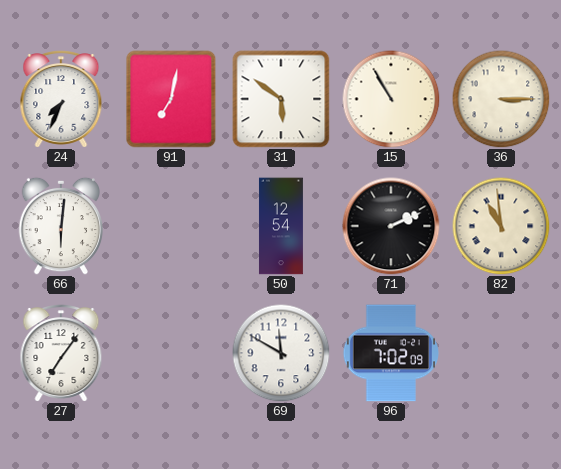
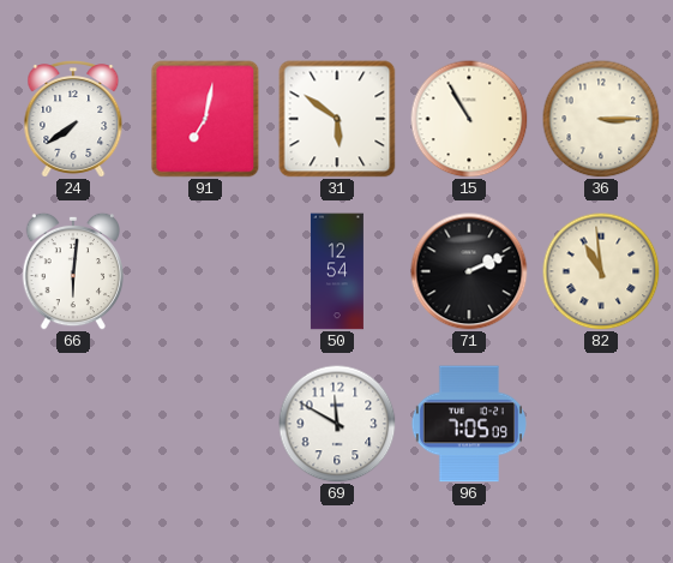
24: 7:34 -> 7:39 (73, 120)
27: 7:06 -> none (61, 354)
96: 7:02 -> 7:05 (468, 424)
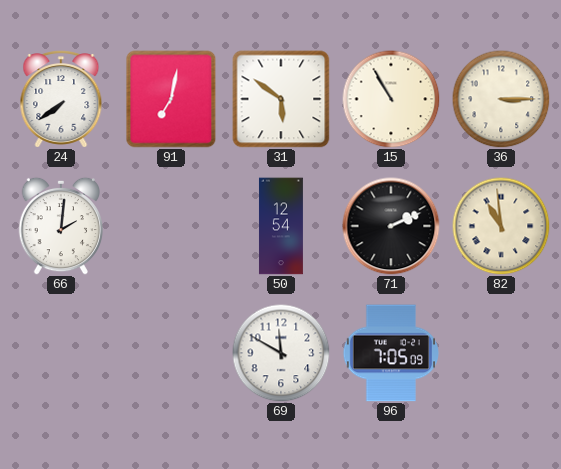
66: 6:01 -> 2:01 (60, 226)
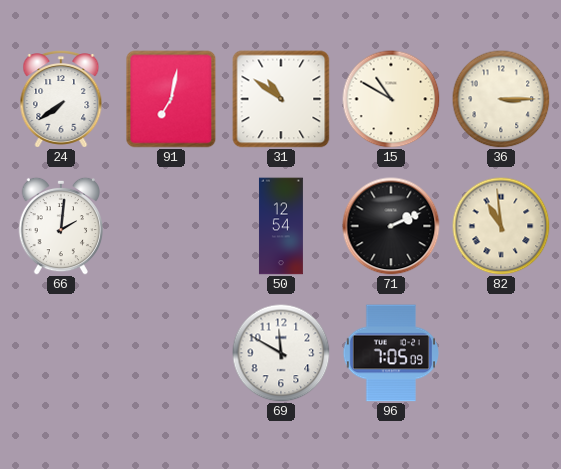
31: 5:51 -> 10:51 (281, 99)
15: 10:55 -> 10:50 (391, 99)
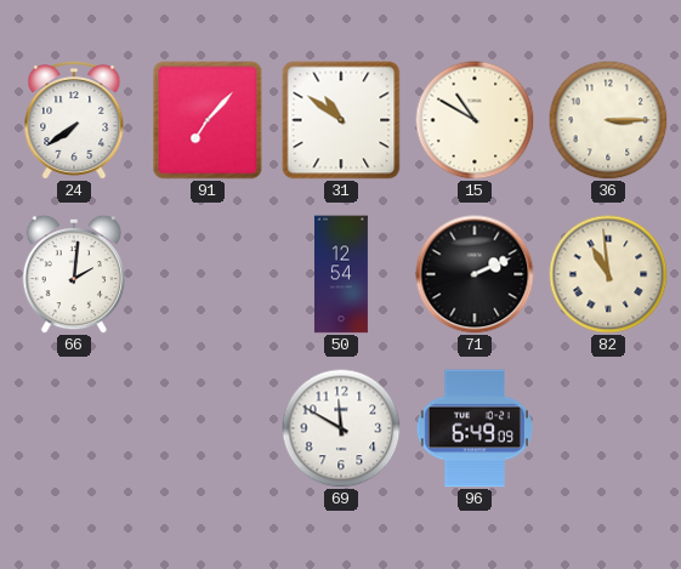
91: 7:02 -> 7:07 (208, 120)
96: 7:05 -> 6:49 (473, 428)
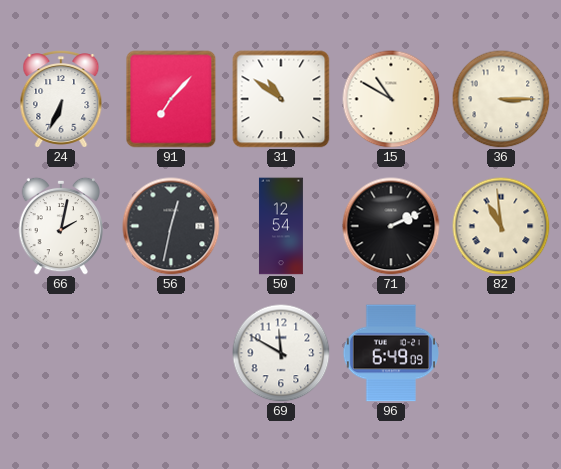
24: 7:39 -> 6:34 (61, 100)
66: 2:01 -> 2:02 (60, 226)
56: none -> 12:32 (171, 226)
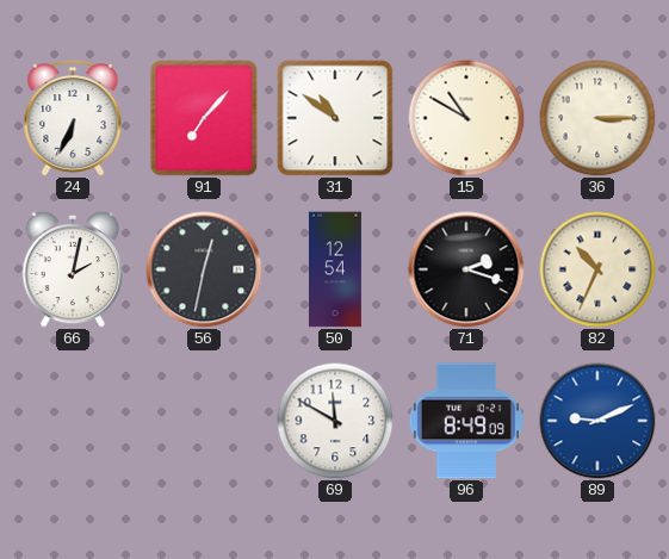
71: 2:11 -> 2:18 (466, 269)
82: 10:59 -> 10:34 (597, 269)
96: 6:49 -> 8:49 (465, 421)
89: none -> 9:11 (597, 421)
